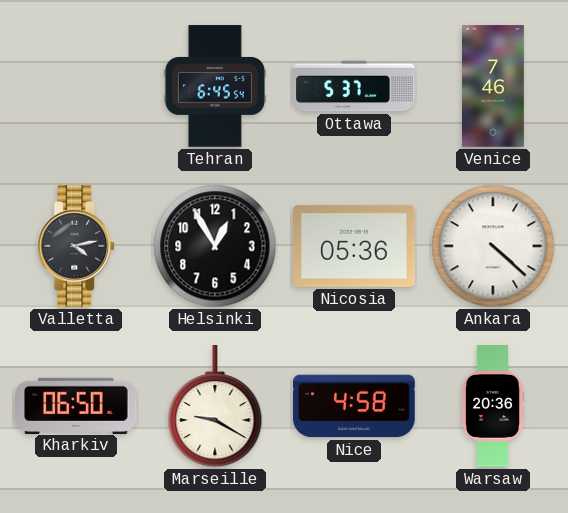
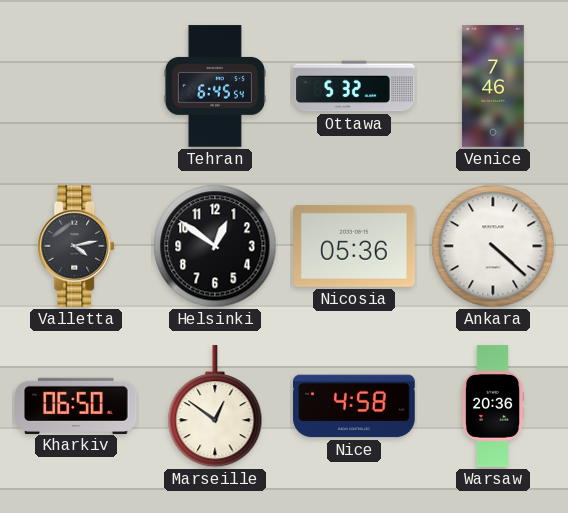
Ottawa: 5:37 -> 5:32 (354, 86)
Helsinki: 12:55 -> 12:51 (215, 246)
Marseille: 9:20 -> 12:51 (215, 407)
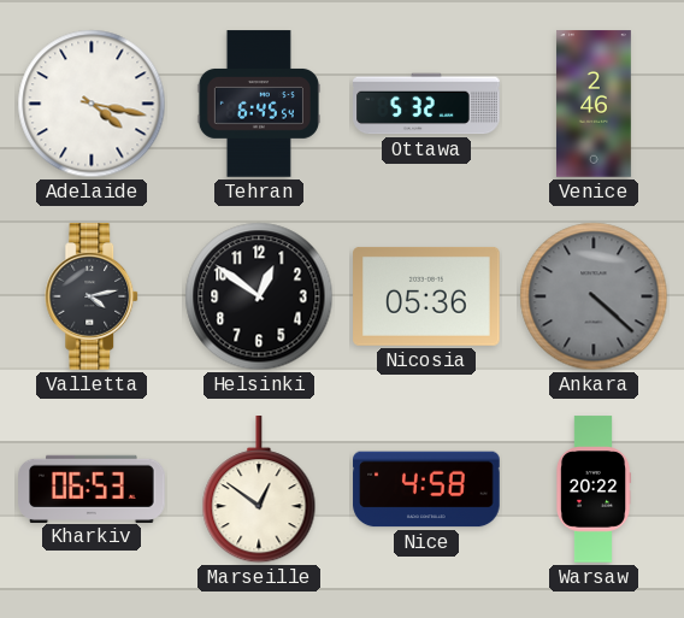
Adelaide: none -> 4:17 (92, 104)
Venice: 7:46 -> 2:46 (594, 104)
Ankara dial: white -> grey (594, 296)
Kharkiv: 06:50 -> 06:53 (92, 488)
Warsaw: 20:36 -> 20:22 (594, 489)
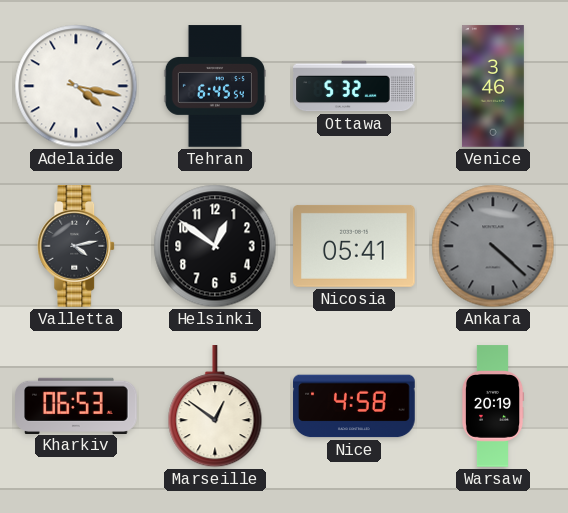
Venice: 2:46 -> 3:46 (493, 86)
Nicosia: 05:36 -> 05:41 (354, 246)
Warsaw: 20:22 -> 20:19 (493, 406)
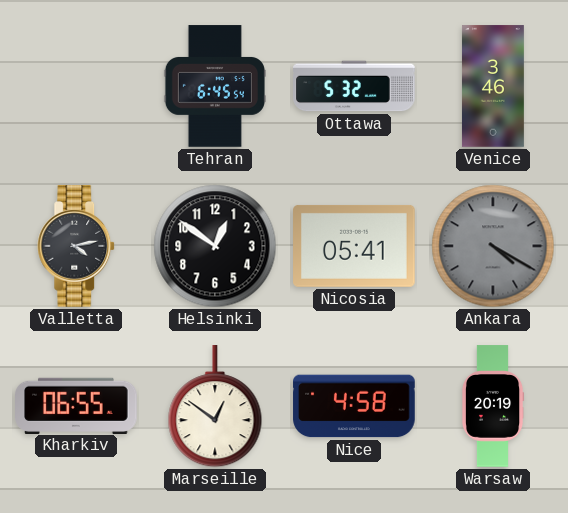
Adelaide: 4:17 -> none (76, 86)
Ankara: 4:22 -> 4:20 (493, 246)
Kharkiv: 06:53 -> 06:55 (76, 405)
